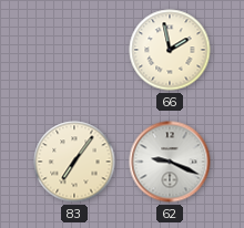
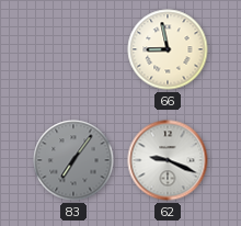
66: 1:58 -> 8:58 (168, 49)
83 dial: cream -> grey (73, 160)
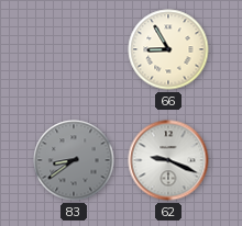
66: 8:58 -> 8:55 (168, 49)
83: 7:06 -> 8:39 (74, 160)
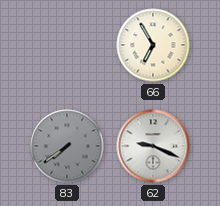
66: 8:55 -> 6:55 (153, 45)
83: 8:39 -> 7:39 (67, 146)
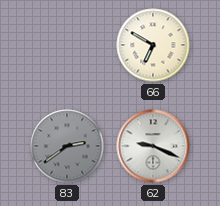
66: 6:55 -> 6:50 (153, 45)
83: 7:39 -> 2:39 (67, 146)
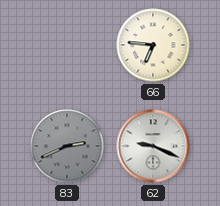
66: 6:50 -> 6:46 (153, 45)
83: 2:39 -> 2:41 (67, 146)
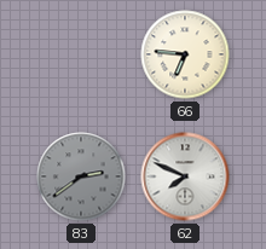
83: 2:41 -> 2:39 (81, 176)
62: 9:19 -> 7:49 (185, 176)
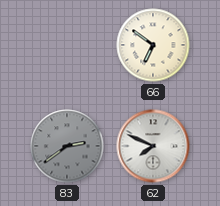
66: 6:46 -> 6:51 (153, 45)
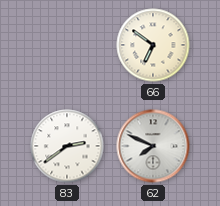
83 dial: grey -> white (67, 146)
